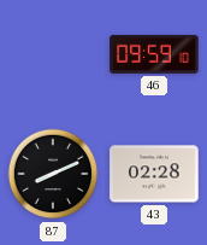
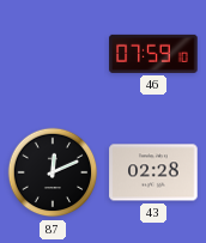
46: 09:59 -> 07:59 (153, 54)
87: 8:11 -> 12:11 (53, 172)
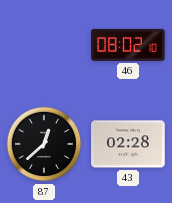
46: 07:59 -> 08:02 (128, 45)
87: 12:11 -> 12:38 (44, 144)
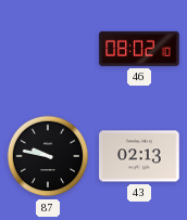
87: 12:38 -> 9:47 (48, 156)
43: 02:28 -> 02:13 (139, 156)
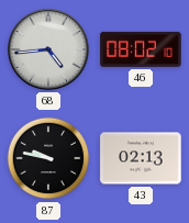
68: none -> 4:44 (48, 49)
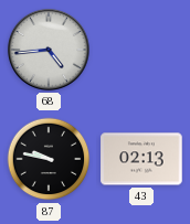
46: 08:02 -> none (141, 49)
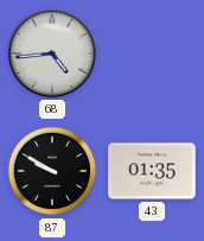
87: 9:47 -> 9:50 (52, 171)
43: 02:13 -> 01:35 (152, 171)
